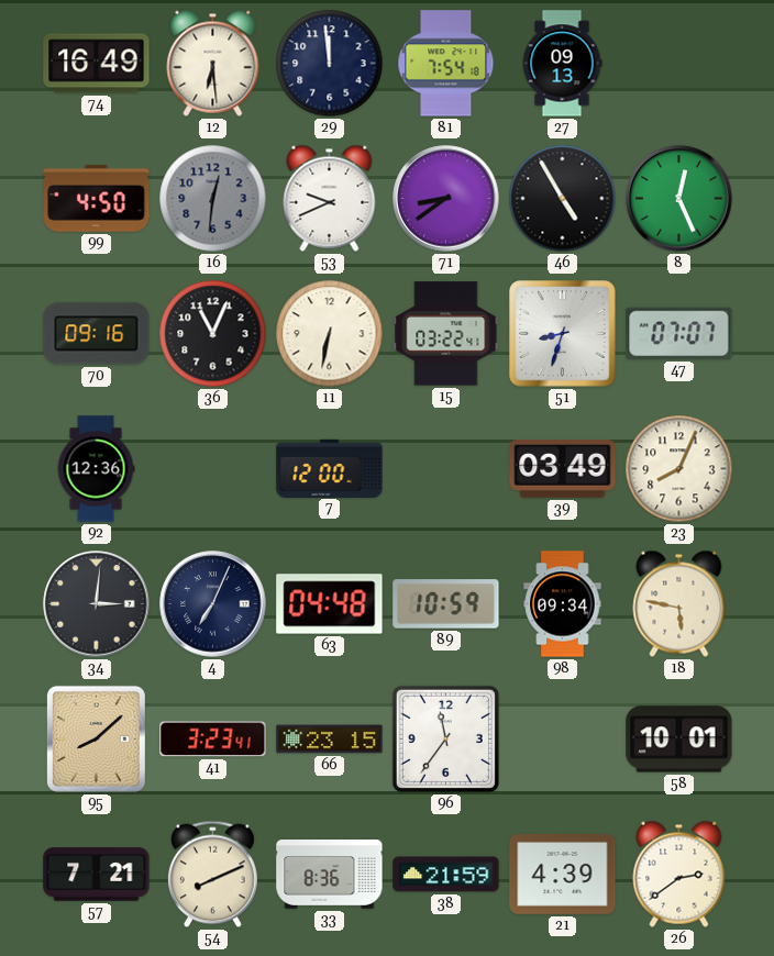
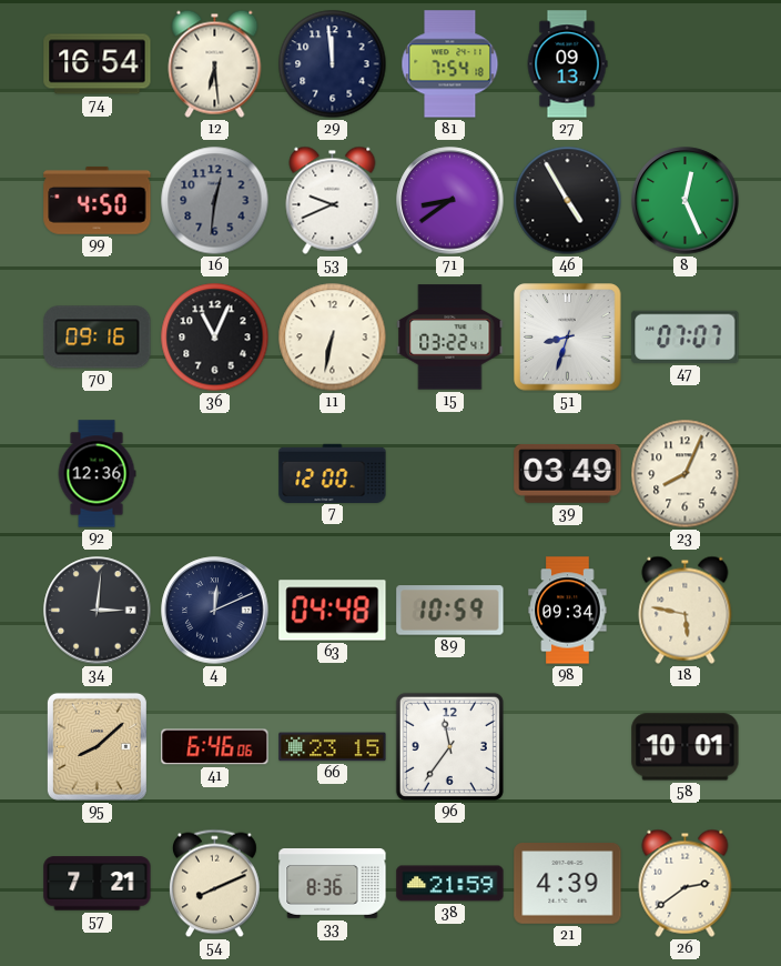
74: 16:49 -> 16:54 (98, 64)
4: 7:04 -> 12:11 (215, 611)
41: 3:23 -> 6:46 (215, 747)
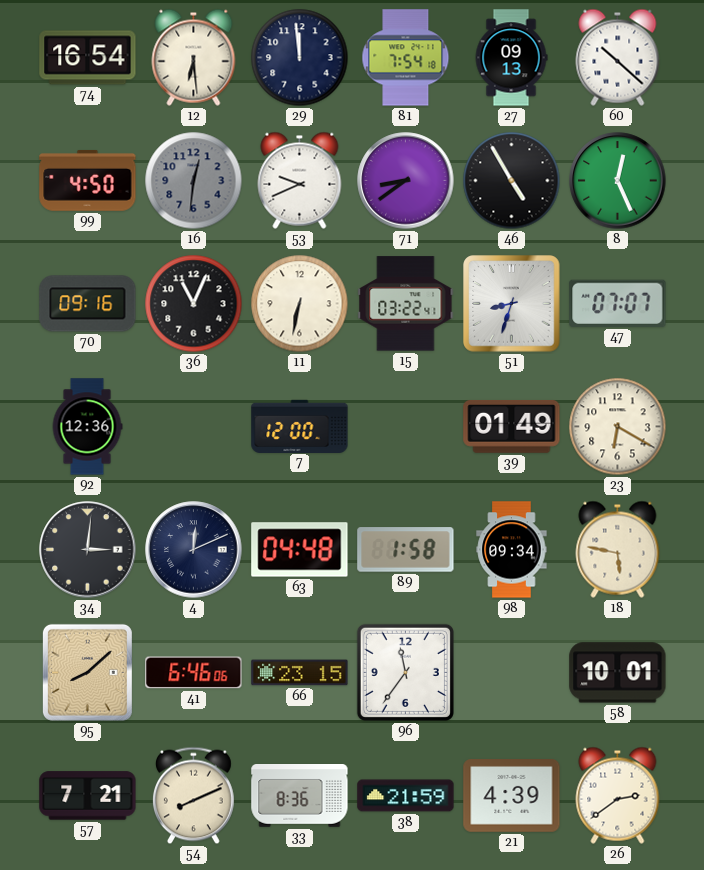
60: none -> 10:22 (618, 57)
39: 03:49 -> 01:49 (512, 426)
23: 8:04 -> 6:20 (618, 427)
89: 10:59 -> 1:58 (406, 550)
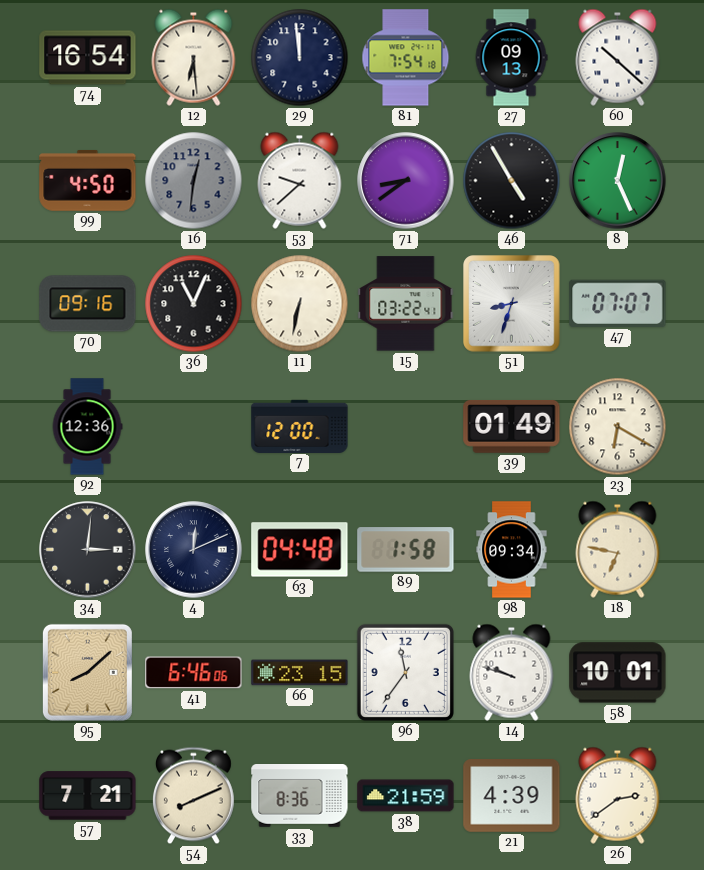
53: 9:41 -> 9:38 (300, 180)
18: 5:47 -> 6:47 (618, 549)
14: none -> 9:48 (512, 672)
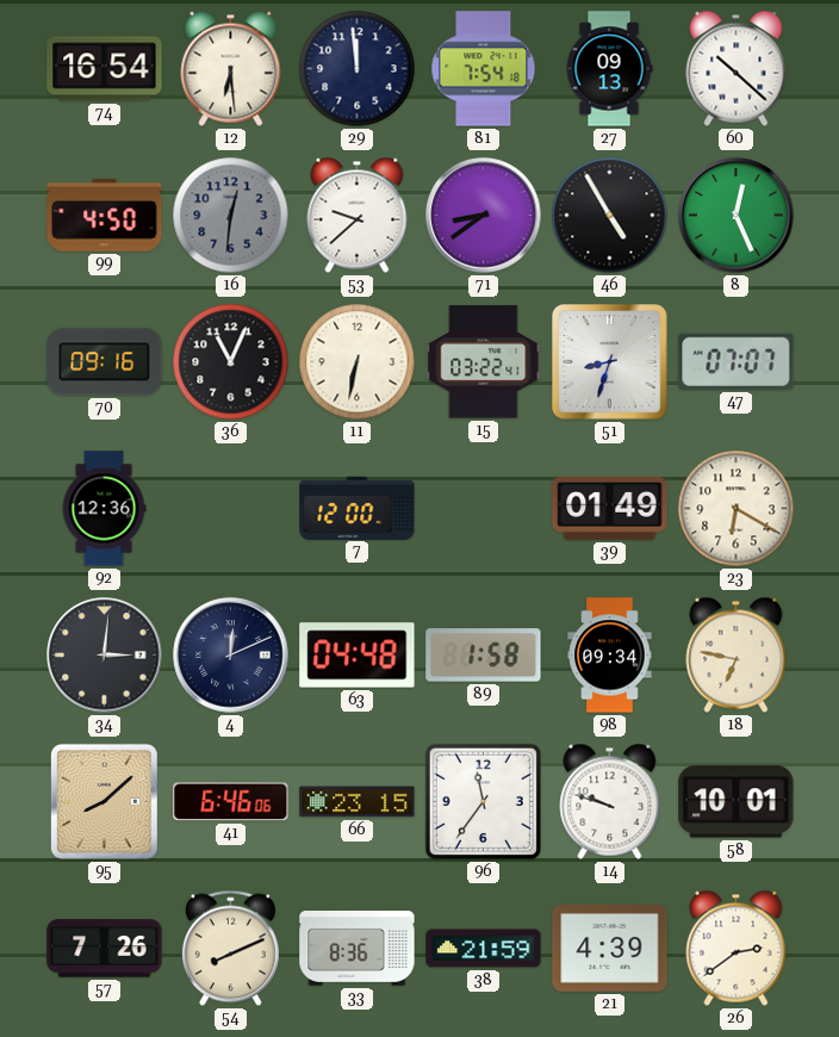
57: 7:21 -> 7:26 (105, 949)
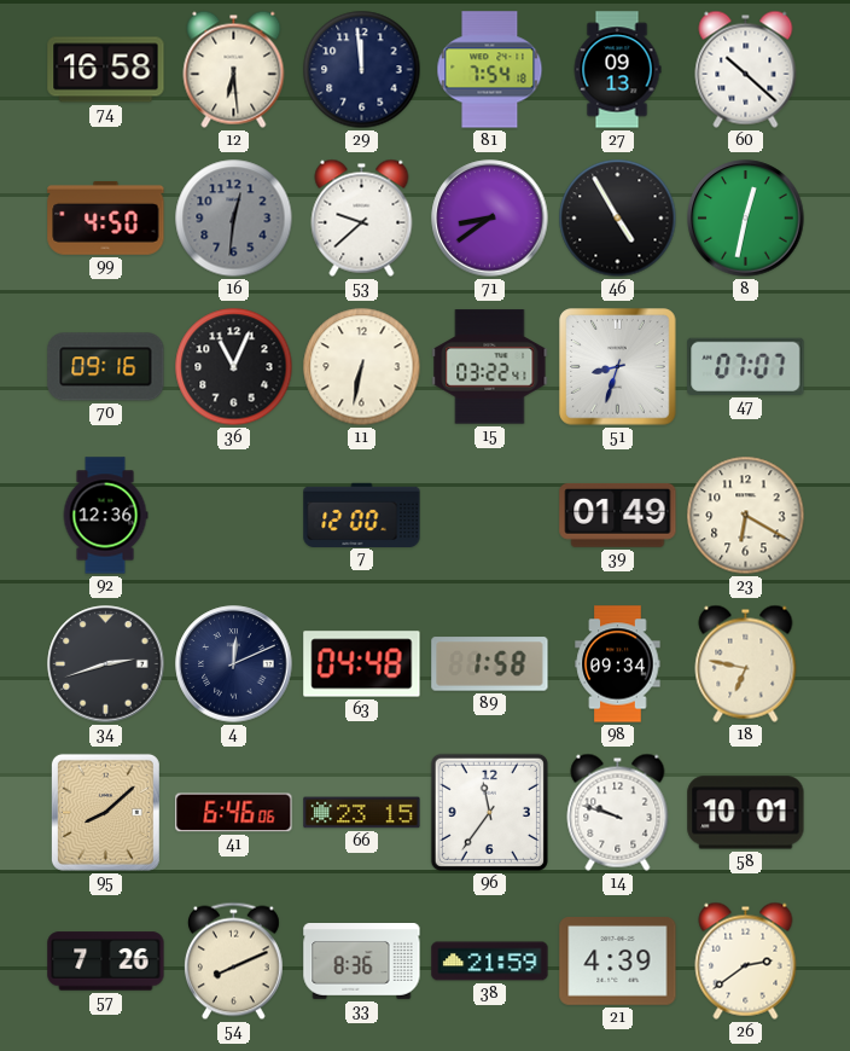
74: 16:54 -> 16:58 (106, 70)
8: 12:26 -> 12:32 (746, 219)
34: 3:01 -> 2:42 (106, 664)
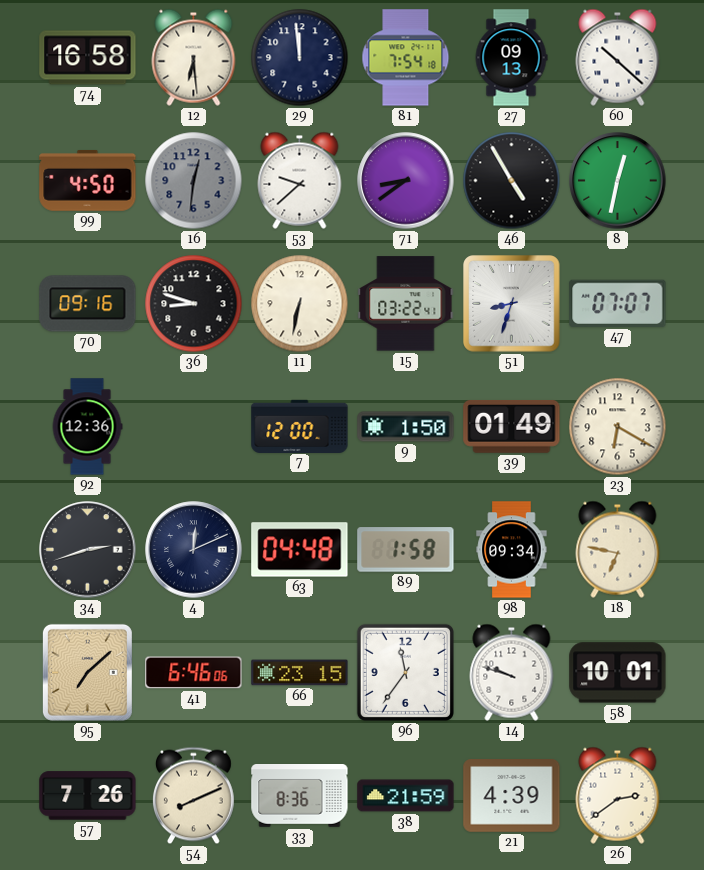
36: 11:04 -> 8:48 (194, 304)
9: none -> 1:50 (406, 427)
95: 8:08 -> 7:08 (87, 672)
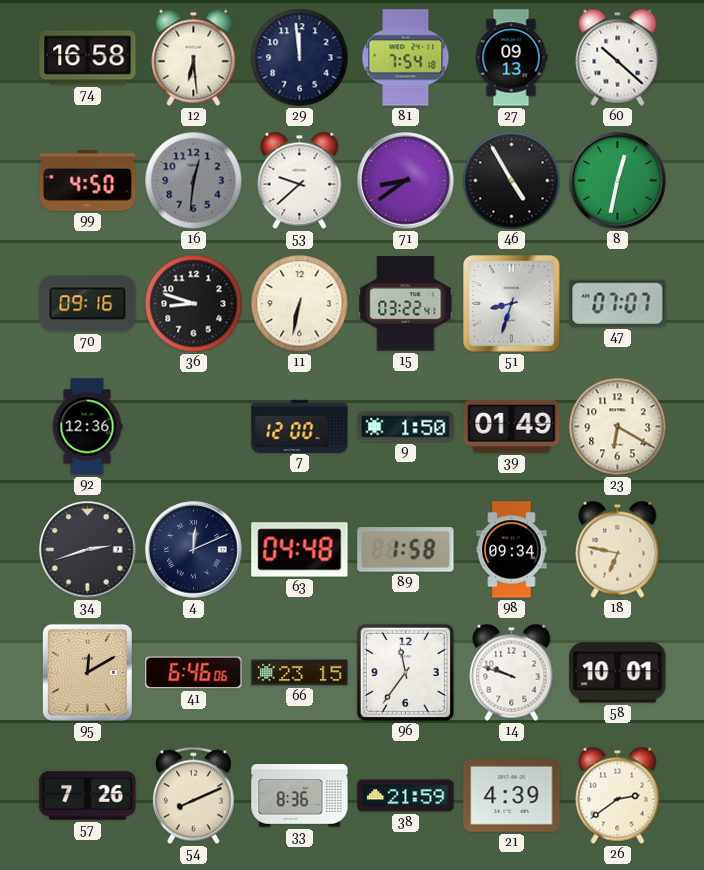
95: 7:08 -> 12:10 (87, 672)
